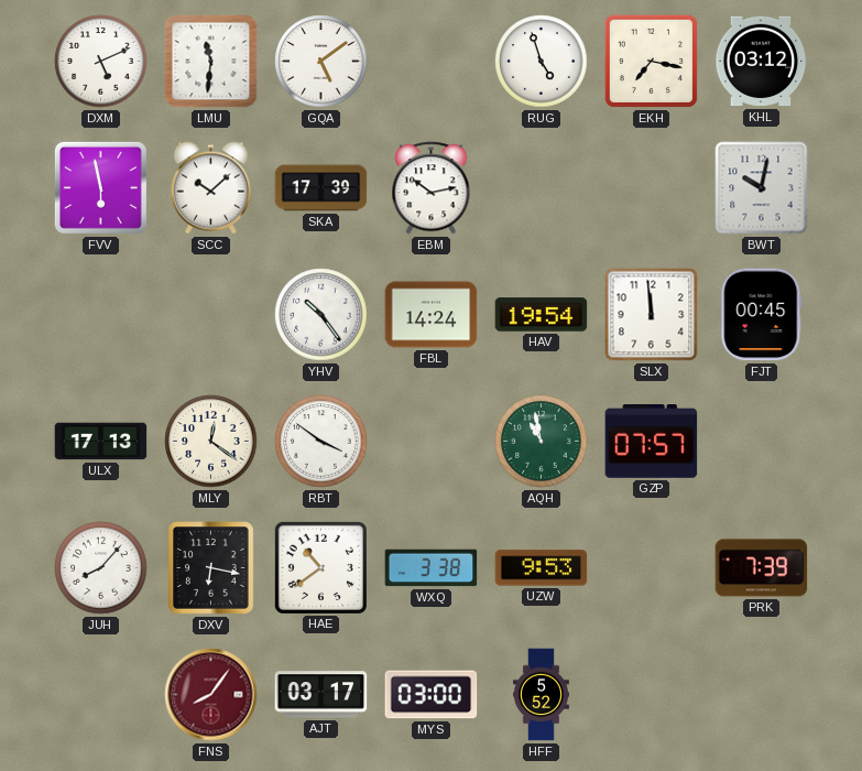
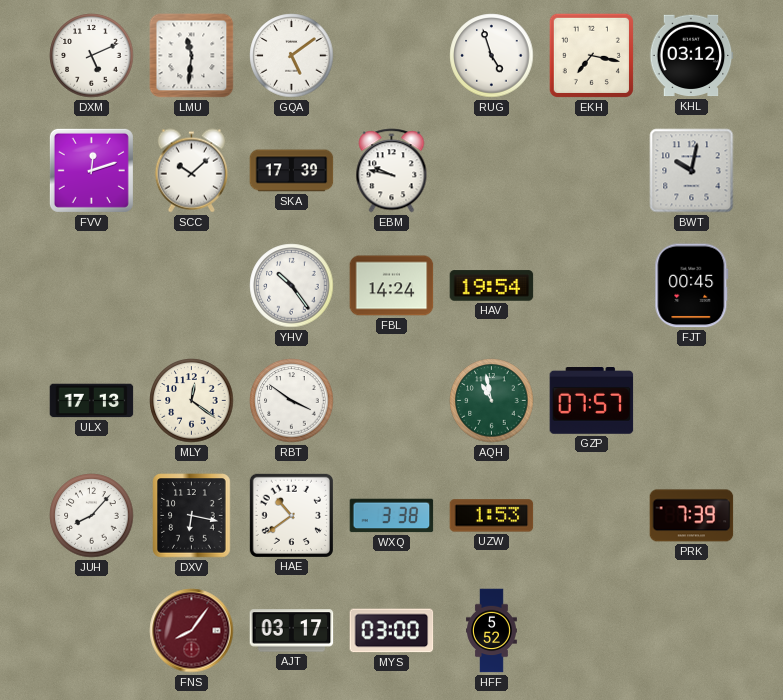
FVV: 5:58 -> 12:12 (91, 170)
EBM: 10:13 -> 9:47 (392, 171)
SLX: 11:59 -> none (652, 315)
UZW: 9:53 -> 1:53 (492, 516)
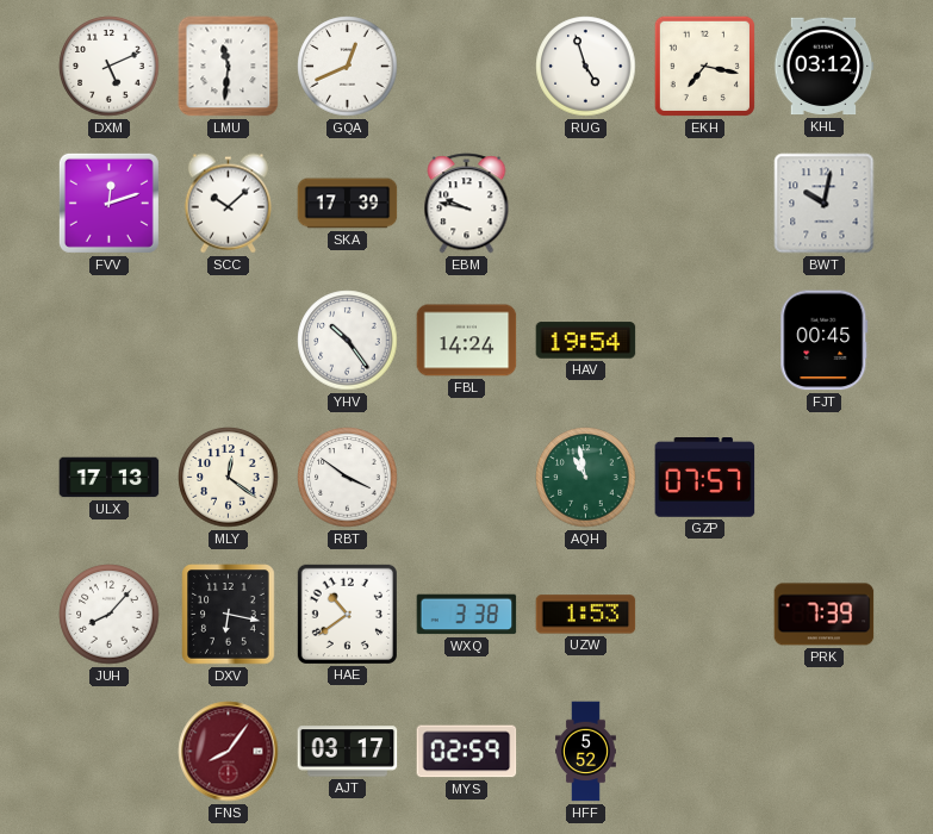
GQA: 5:09 -> 12:41 (348, 67)
MYS: 03:00 -> 02:59 (467, 752)
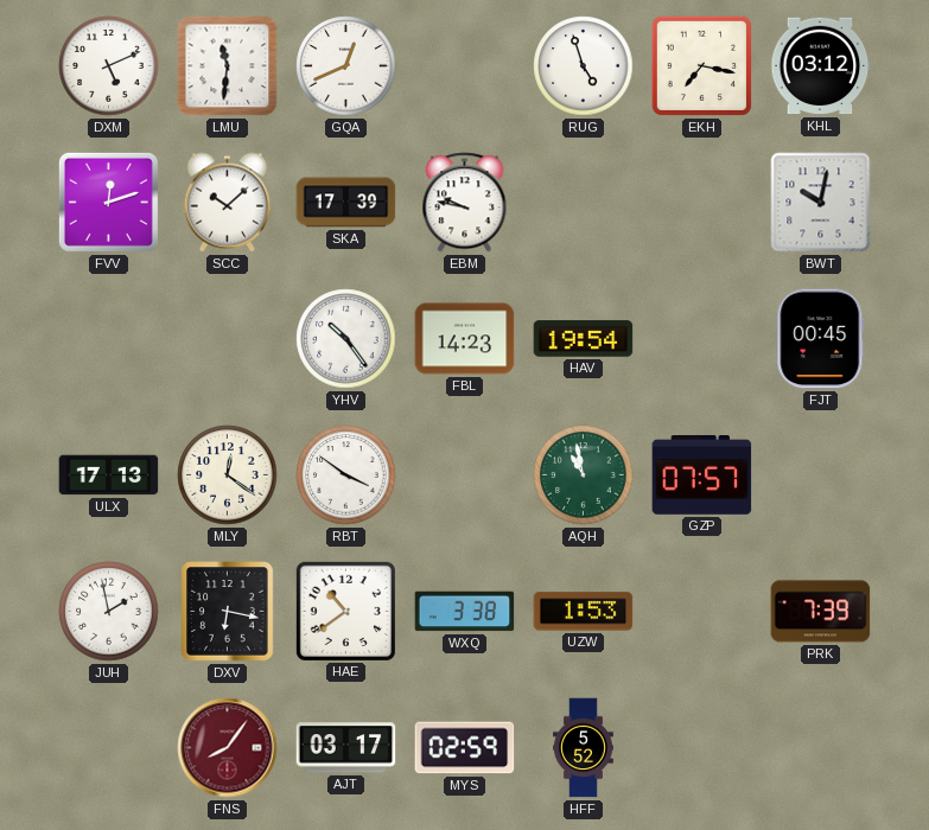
FBL: 14:24 -> 14:23 (465, 339)
JUH: 8:07 -> 1:58 (109, 612)
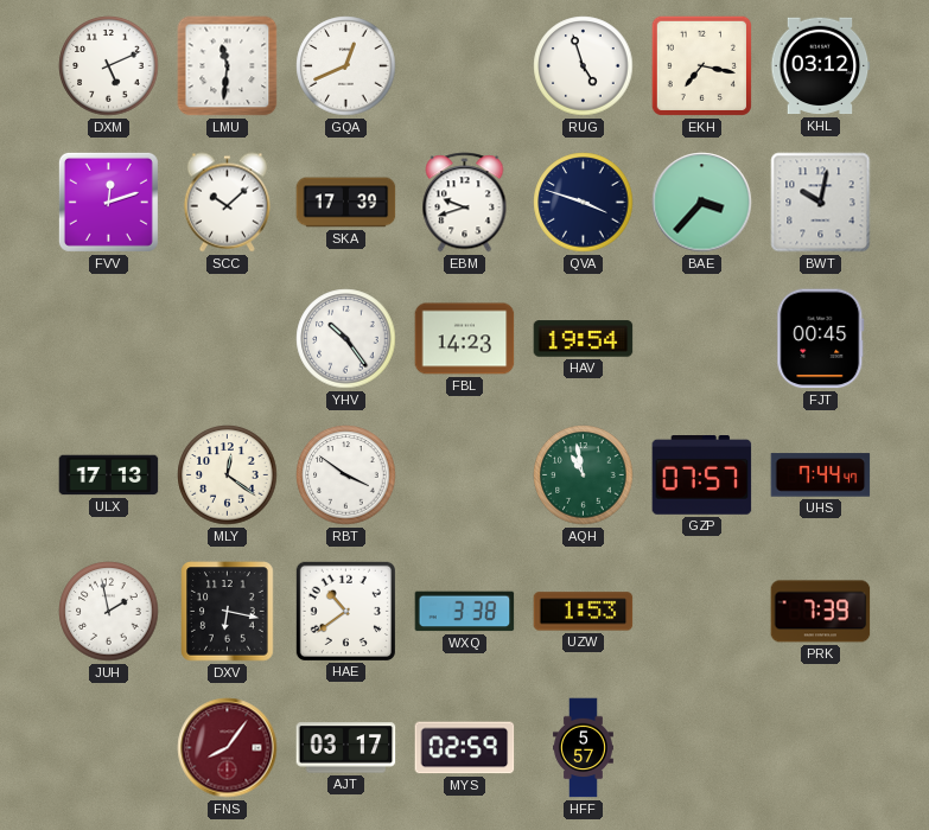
EBM: 9:47 -> 9:42 (465, 203)
QVA: none -> 3:48 (584, 203)
BAE: none -> 3:37 (702, 203)
UHS: none -> 7:44 (821, 475)
HFF: 5:52 -> 5:57 (584, 748)
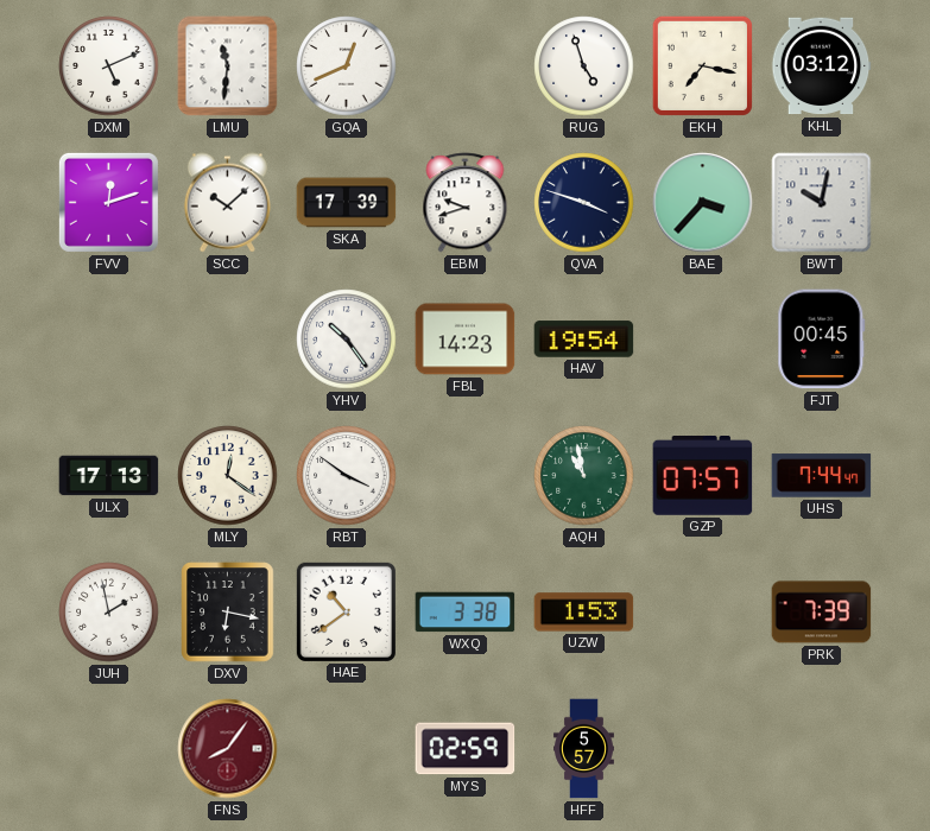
AJT: 03:17 -> none (346, 748)
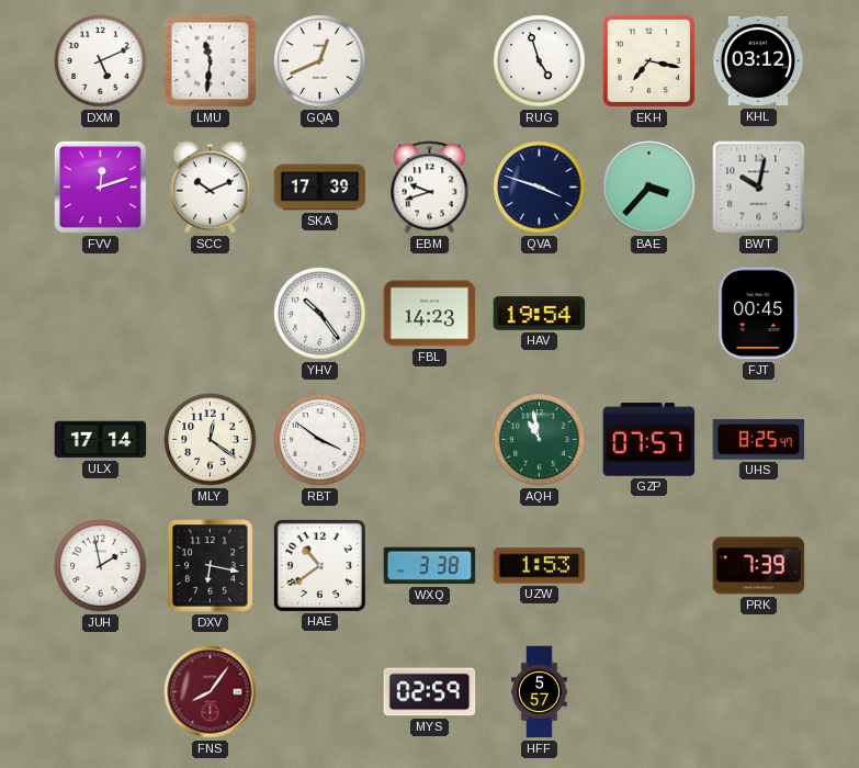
SCC: 10:08 -> 10:11 (210, 188)
ULX: 17:13 -> 17:14 (101, 440)
UHS: 7:44 -> 8:25 (759, 440)
